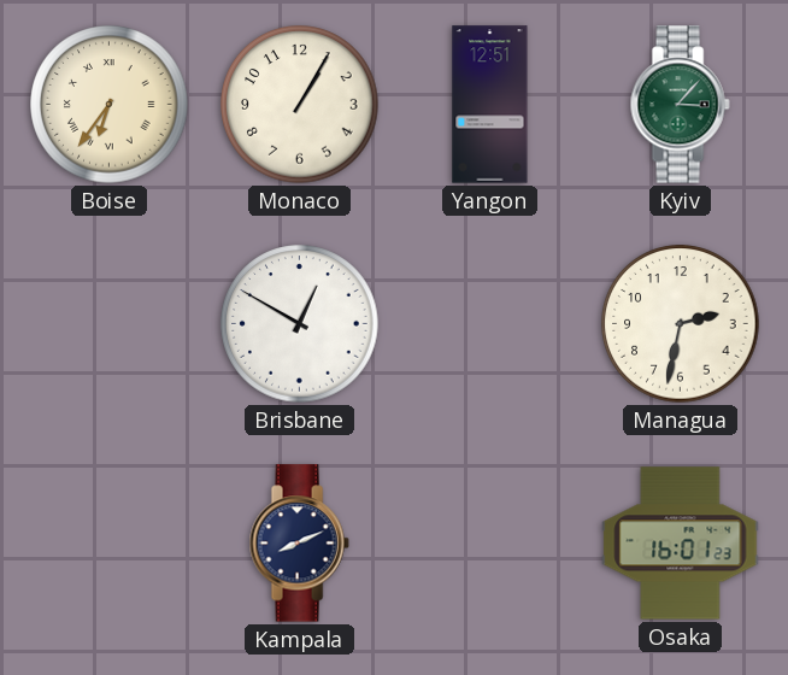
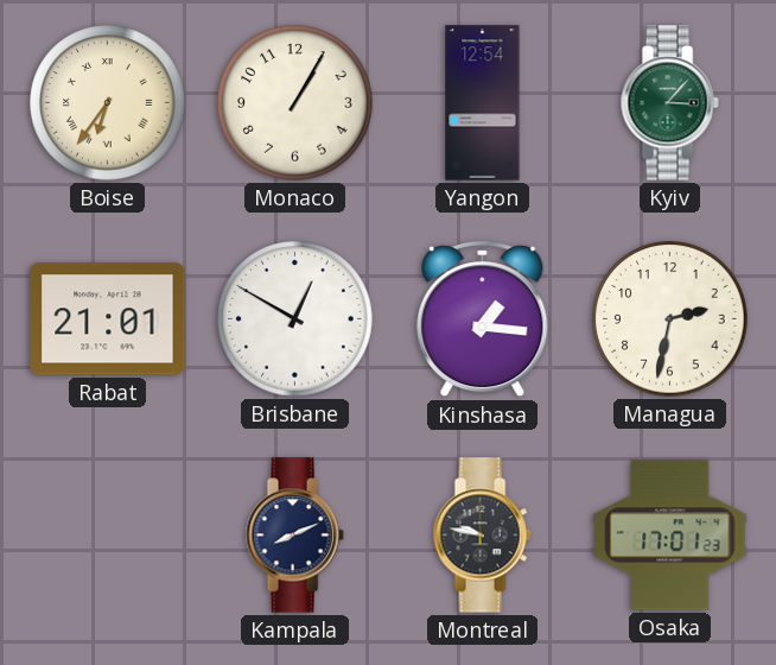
Yangon: 12:51 -> 12:54 (483, 103)
Rabat: none -> 21:01 (108, 319)
Kinshasa: none -> 1:16 (483, 319)
Montreal: none -> 9:47 (482, 536)
Osaka: 16:01 -> 17:01 (670, 536)
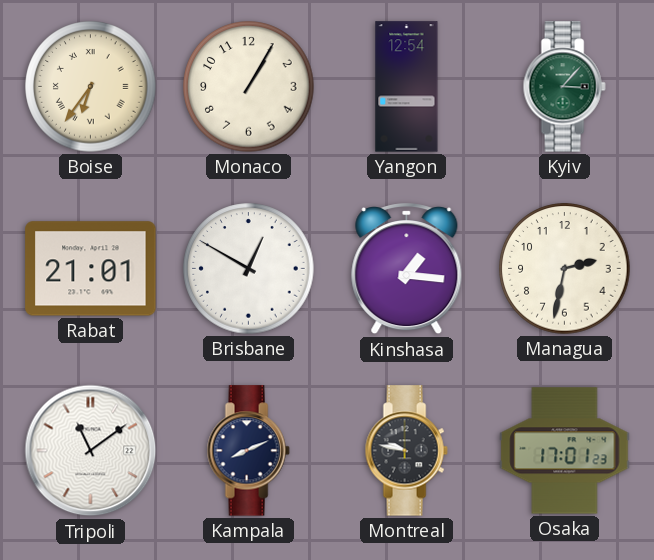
Tripoli: none -> 11:09 (91, 451)
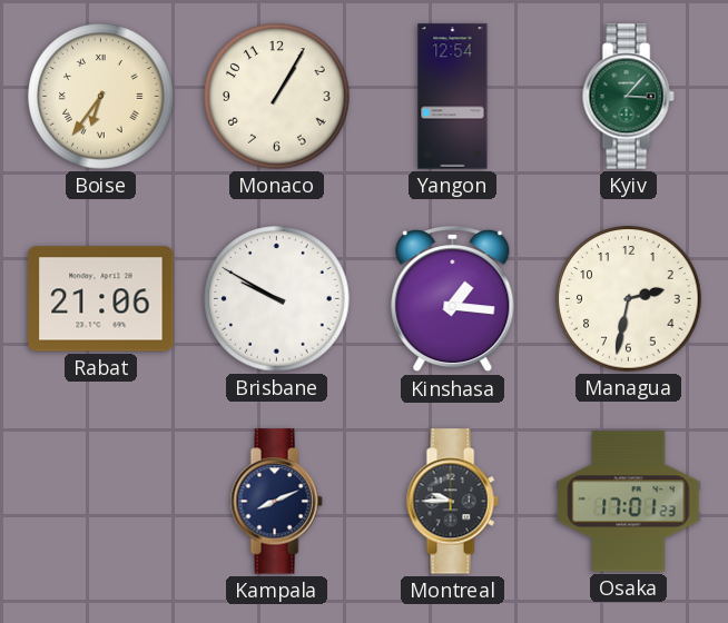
Rabat: 21:01 -> 21:06 (101, 299)
Brisbane: 12:50 -> 9:50 (277, 299)
Tripoli: 11:09 -> none (91, 451)
Montreal: 9:47 -> 9:45 (452, 502)
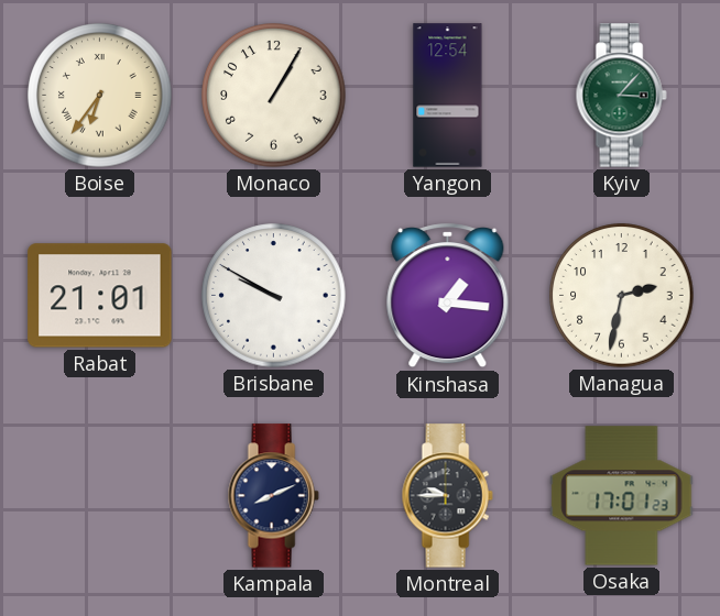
Rabat: 21:06 -> 21:01 (100, 296)
